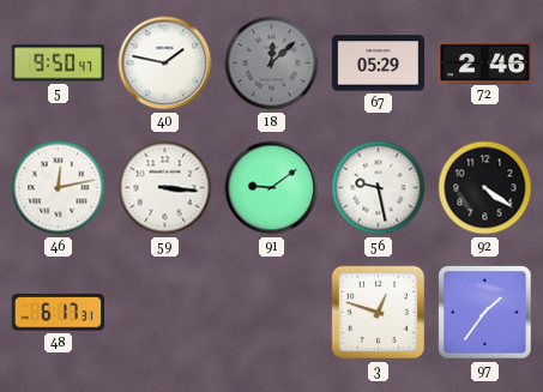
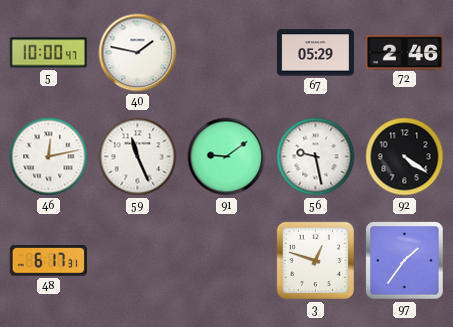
5: 9:50 -> 10:00 (48, 53)
18: 12:08 -> none (272, 64)
59: 3:16 -> 11:26 (138, 157)
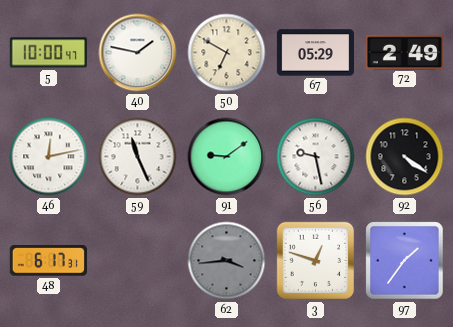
50: none -> 6:50 (227, 53)
72: 2:46 -> 2:49 (404, 52)
62: none -> 3:44 (227, 261)
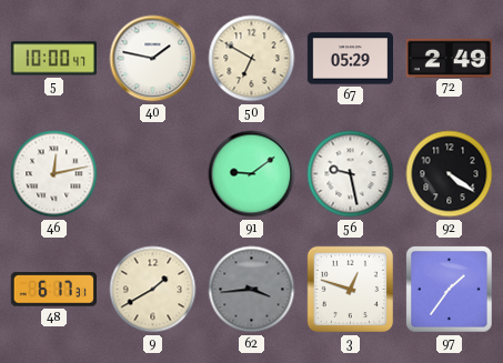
59: 11:26 -> none (138, 157)
9: none -> 1:40 (153, 290)
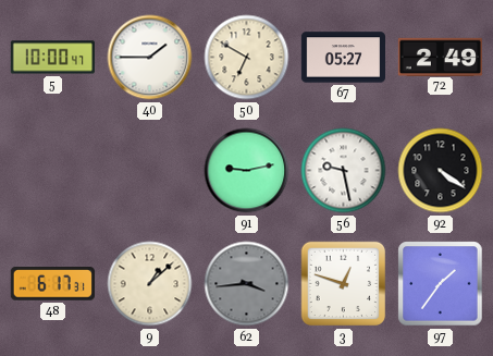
40: 1:47 -> 1:45 (150, 58)
67: 05:29 -> 05:27 (343, 58)
46: 12:13 -> none (54, 174)
91: 9:09 -> 9:13 (247, 171)
9: 1:40 -> 1:08 (150, 284)
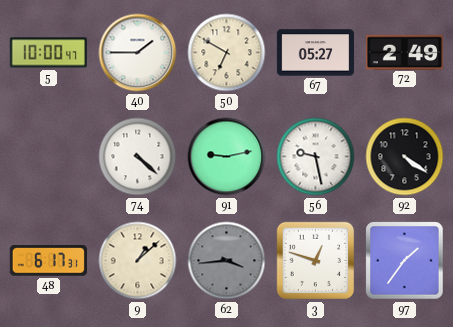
74: none -> 4:22 (138, 157)
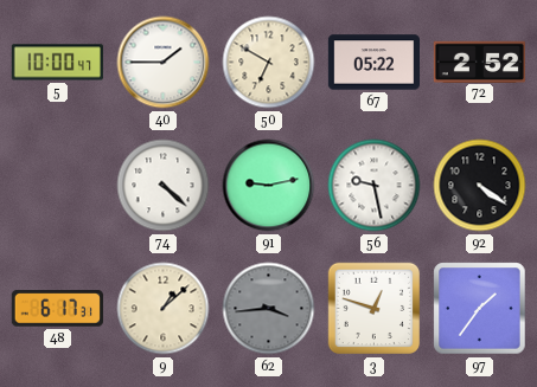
67: 05:27 -> 05:22 (373, 63)
72: 2:49 -> 2:52 (479, 62)
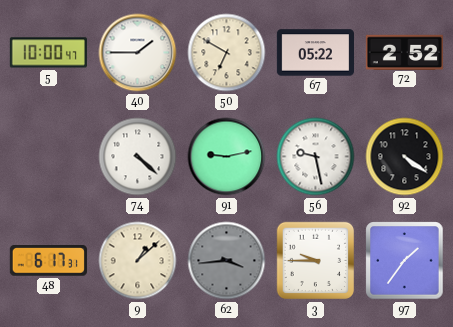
3: 12:48 -> 9:45 (316, 261)
